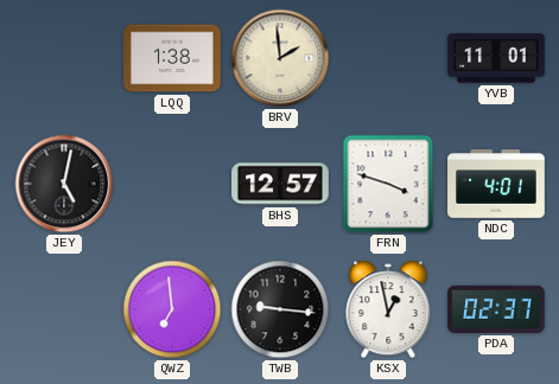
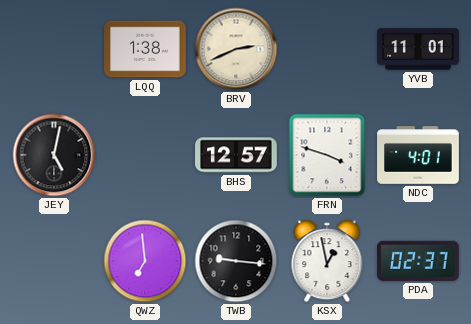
BRV: 1:59 -> 2:41 (236, 49)
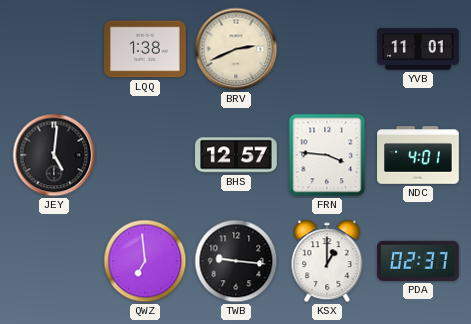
JEY: 5:02 -> 5:01 (54, 155)
FRN: 3:48 -> 3:46 (327, 155)
KSX: 12:58 -> 1:00 (327, 261)
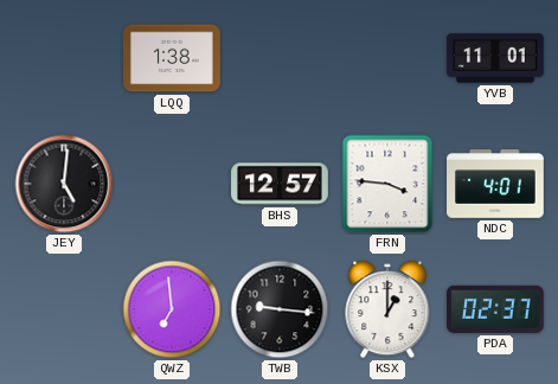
BRV: 2:41 -> none (236, 49)
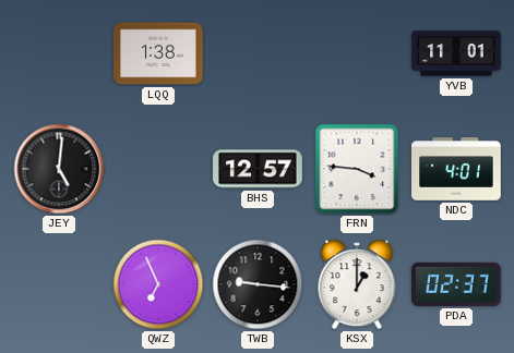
QWZ: 6:59 -> 6:56 (158, 284)
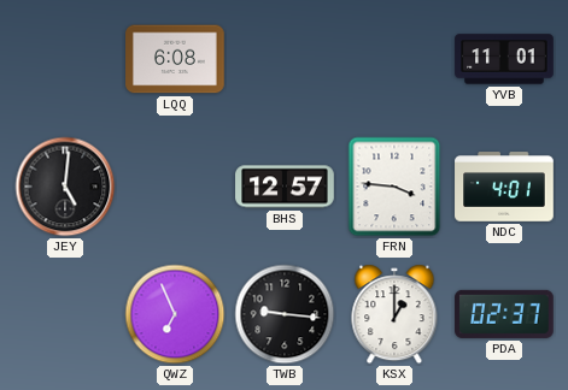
LQQ: 1:38 -> 6:08 (175, 59)
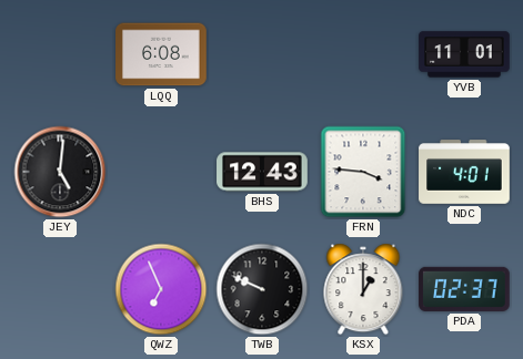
BHS: 12:57 -> 12:43 (262, 172)
TWB: 9:16 -> 9:49 (262, 289)
